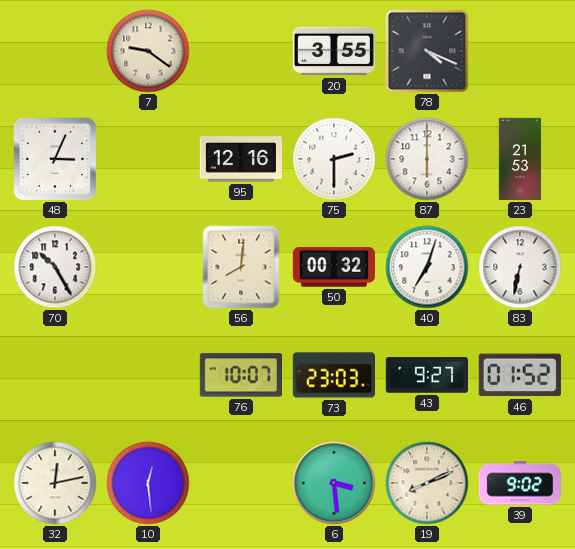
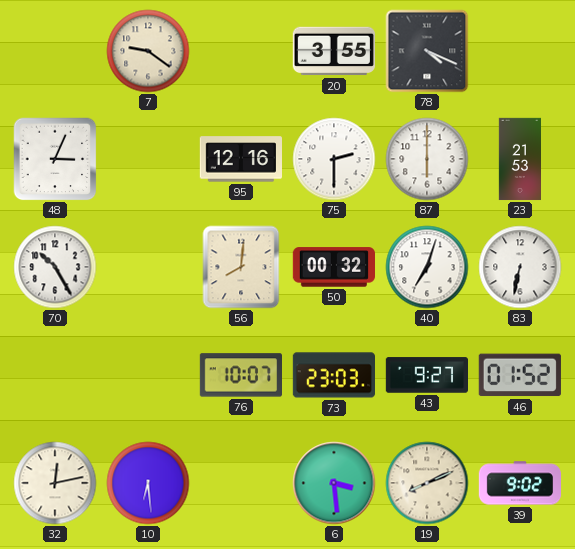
10: 12:29 -> 6:29 (148, 483)
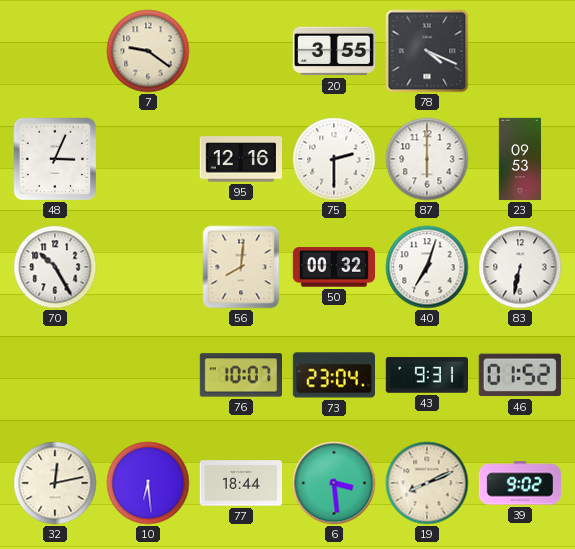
23: 21:53 -> 09:53 (519, 159)
73: 23:03 -> 23:04 (333, 375)
43: 9:27 -> 9:31 (426, 375)
77: none -> 18:44 (240, 483)
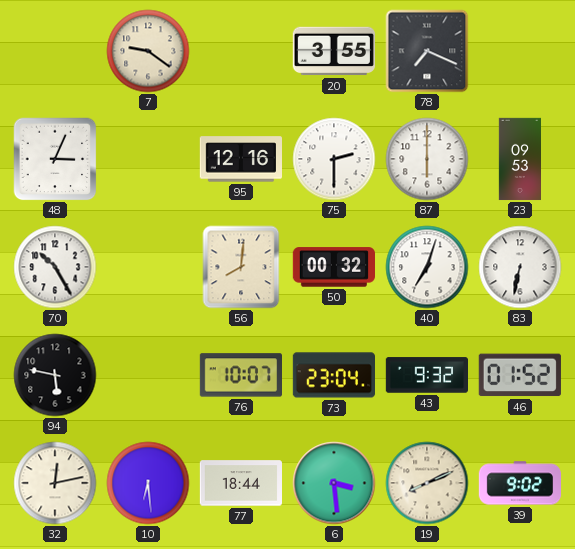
78: 4:19 -> 7:19 (427, 51)
94: none -> 5:47 (55, 375)
43: 9:31 -> 9:32 (426, 375)
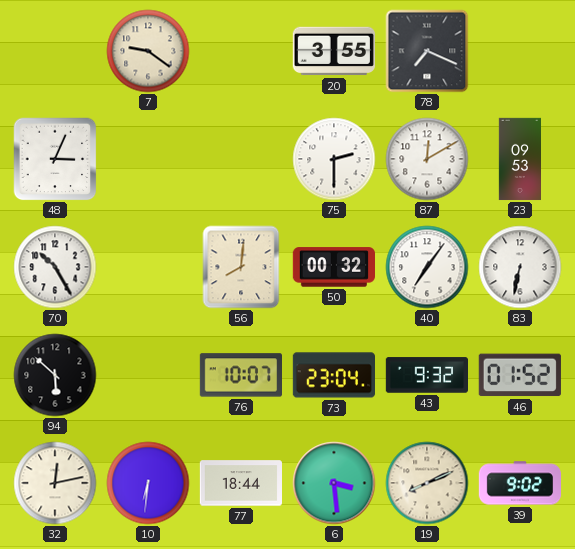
95: 12:16 -> none (240, 159)
87: 6:00 -> 12:10 (427, 159)
40: 7:03 -> 7:06 (427, 267)
94: 5:47 -> 5:52 (55, 375)
10: 6:29 -> 6:31 (148, 483)
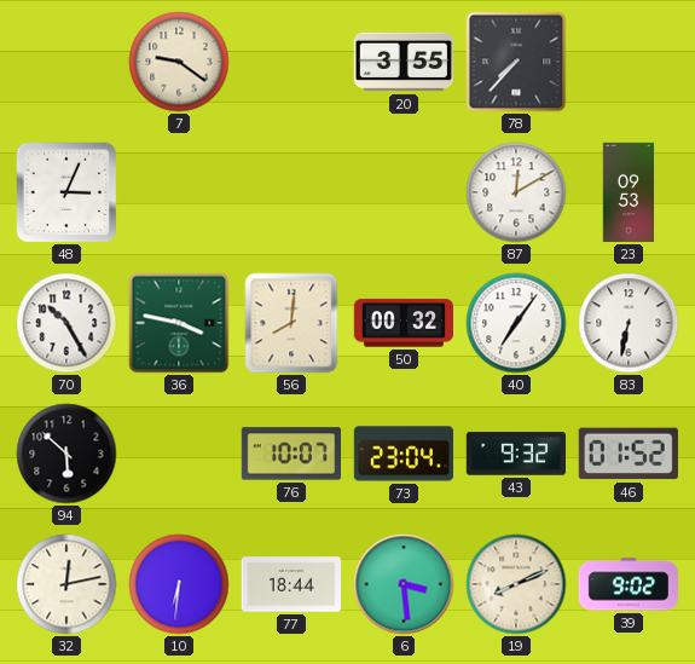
78: 7:19 -> 7:37 (516, 62)
75: 2:30 -> none (334, 159)
36: none -> 3:47 (179, 323)
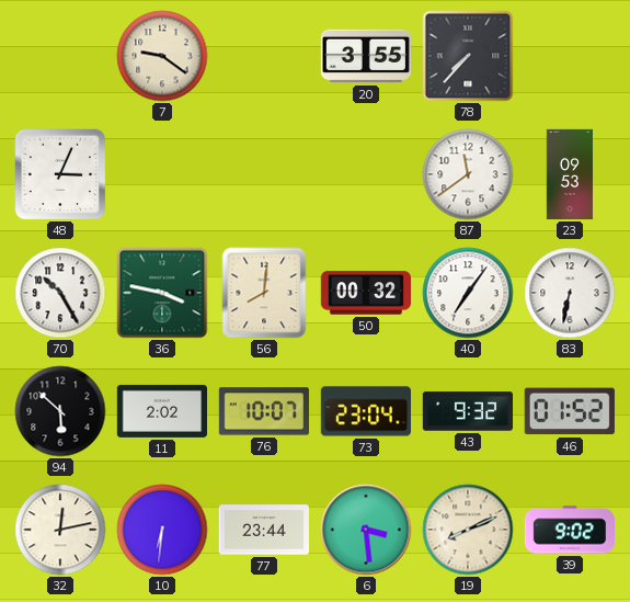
87: 12:10 -> 11:39 (468, 174)
11: none -> 2:02 (161, 411)
77: 18:44 -> 23:44 (263, 530)
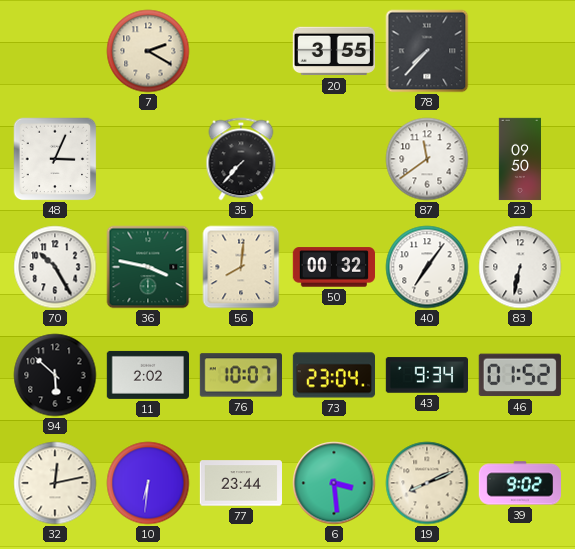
7: 9:21 -> 2:20 (148, 51)
35: none -> 7:37 (241, 159)
23: 09:53 -> 09:50 (519, 159)
43: 9:32 -> 9:34 (426, 375)
